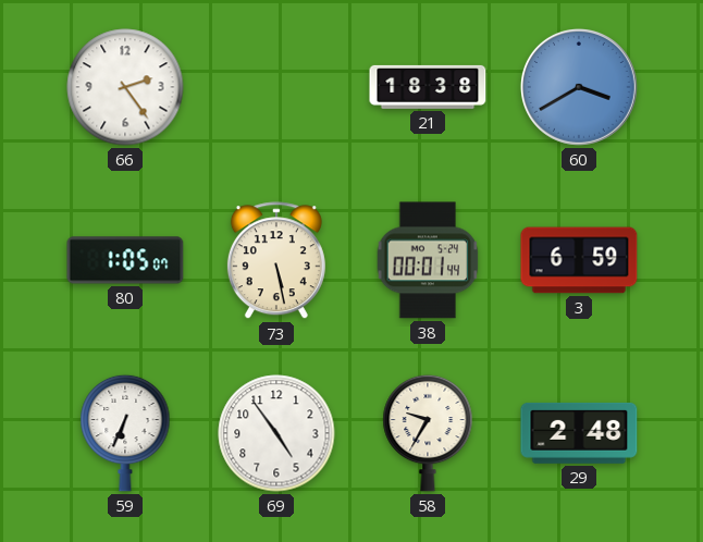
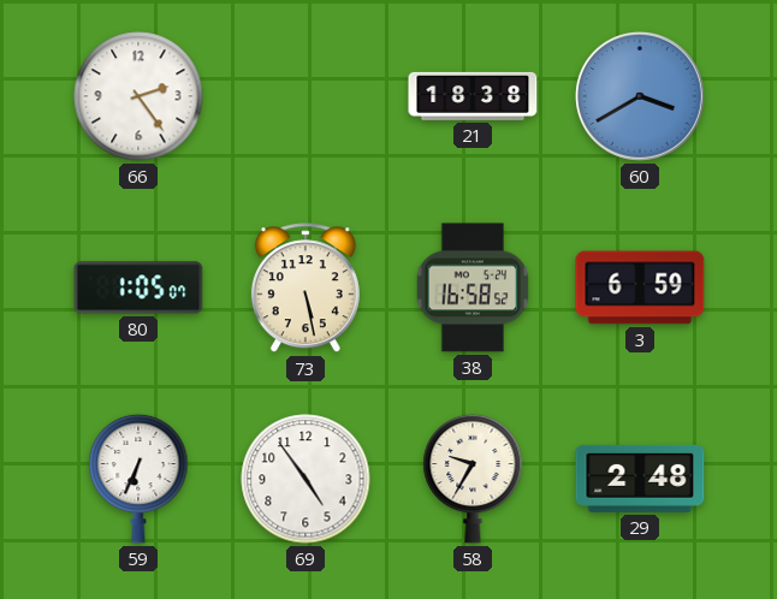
38: 00:01 -> 16:58 (473, 287)
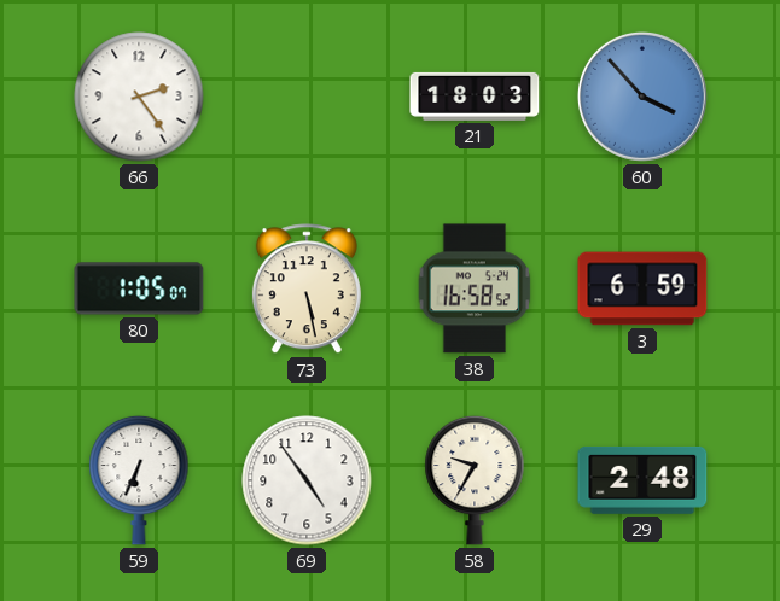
21: 18:38 -> 18:03 (475, 97)
60: 3:40 -> 3:53 (642, 97)
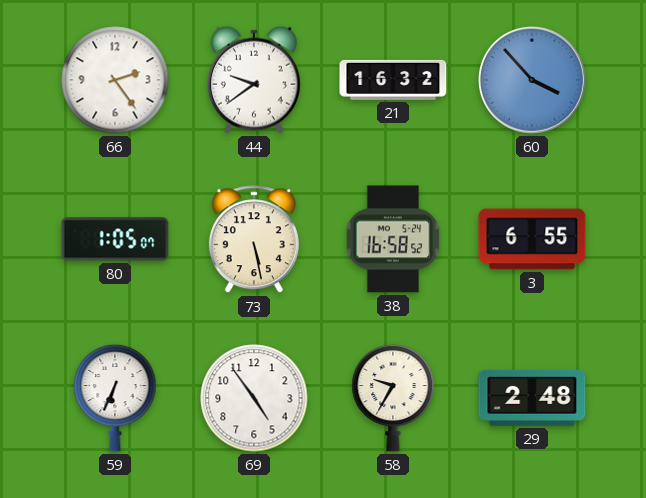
44: none -> 9:39 (254, 80)
21: 18:03 -> 16:32 (393, 80)
3: 6:59 -> 6:55 (532, 239)
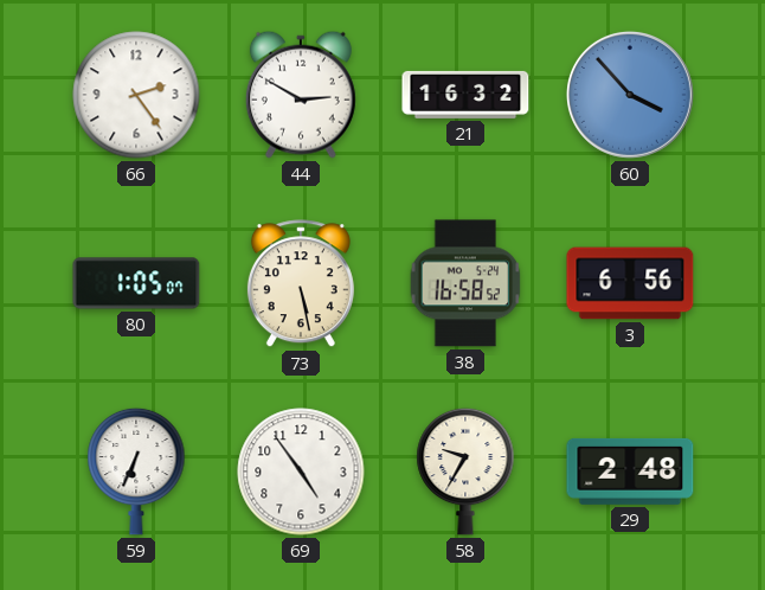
44: 9:39 -> 2:50 (301, 95)
3: 6:55 -> 6:56 (630, 283)
